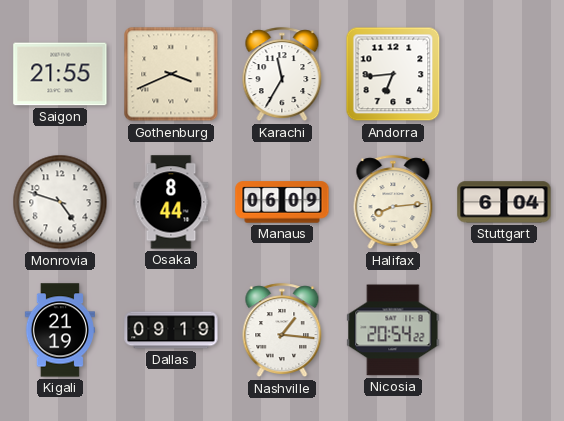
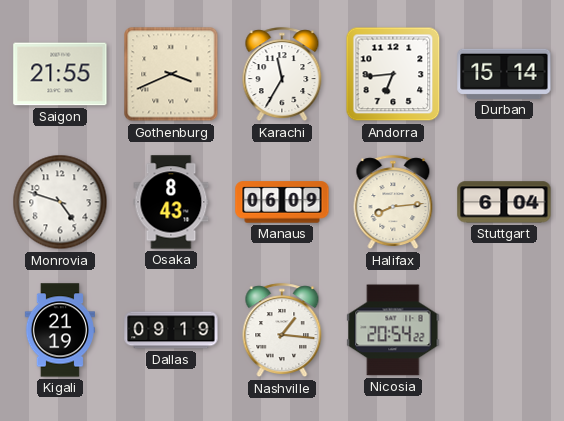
Durban: none -> 15:14 (504, 74)
Osaka: 8:44 -> 8:43 (171, 202)
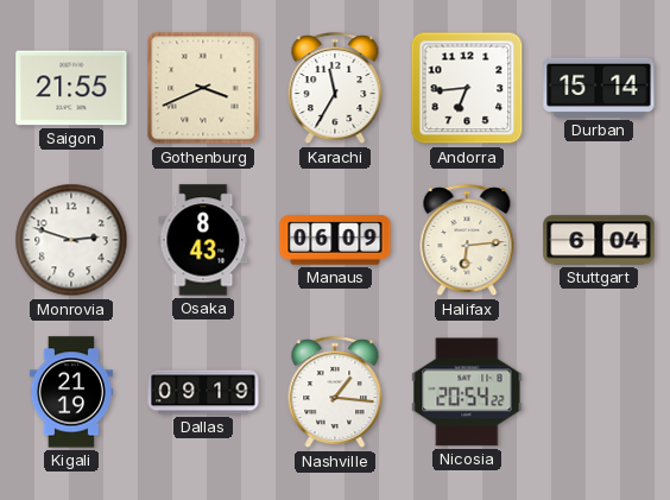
Monrovia: 4:48 -> 2:48 (71, 240)
Halifax: 8:14 -> 6:14 (467, 241)
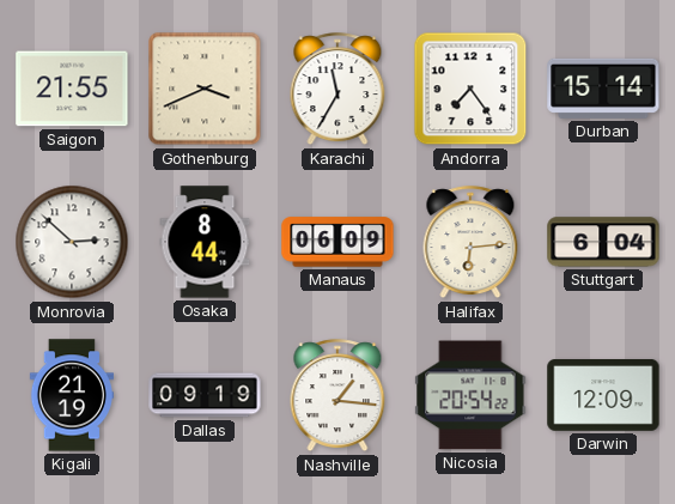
Andorra: 6:44 -> 7:24 (470, 89)
Monrovia: 2:48 -> 2:52 (72, 242)
Osaka: 8:43 -> 8:44 (205, 242)
Darwin: none -> 12:09 (603, 396)
